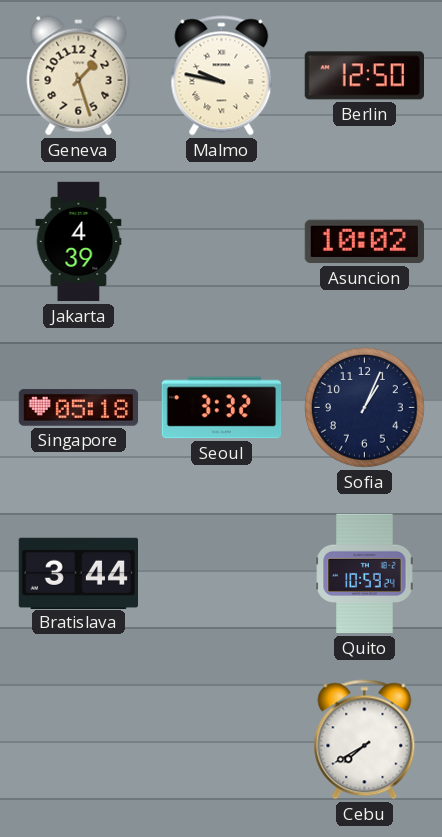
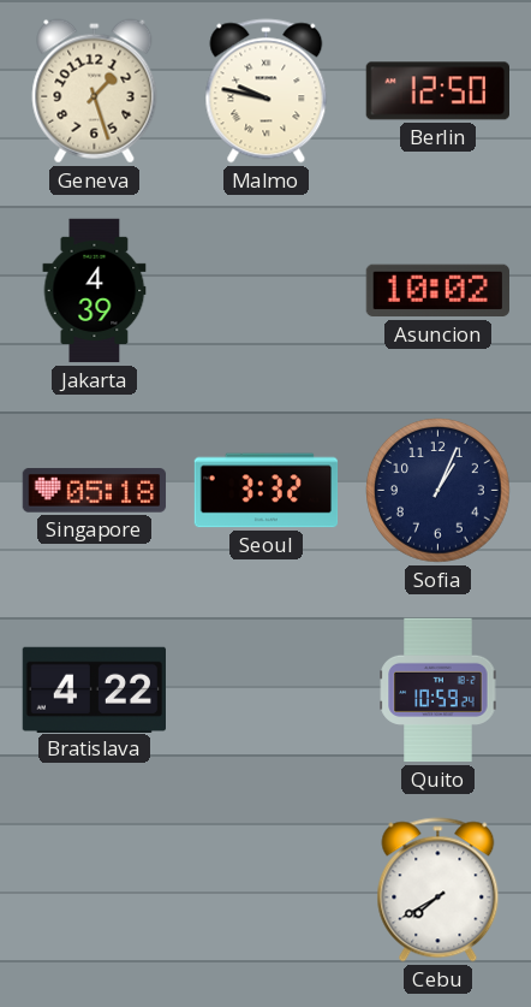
Bratislava: 3:44 -> 4:22 (94, 689)
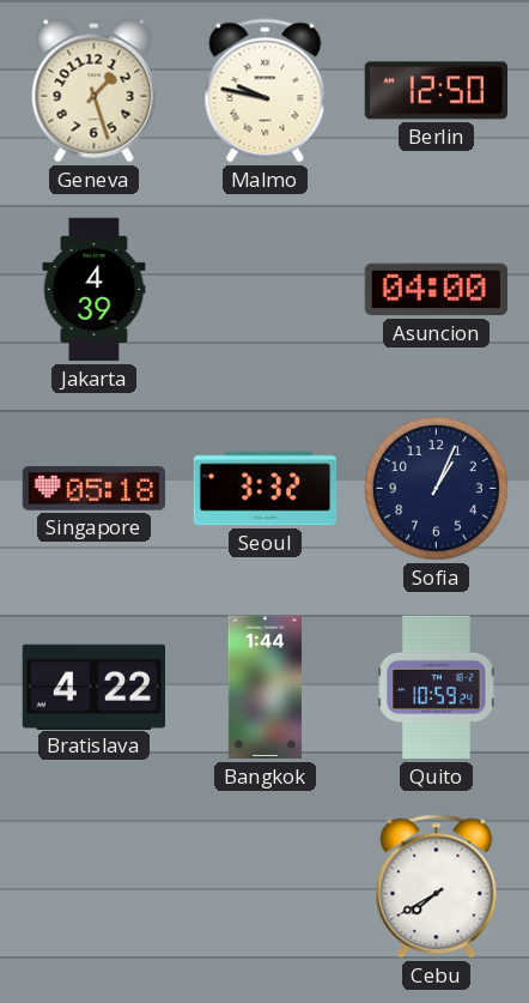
Asuncion: 10:02 -> 04:00 (436, 290)
Bangkok: none -> 1:44 (264, 688)
